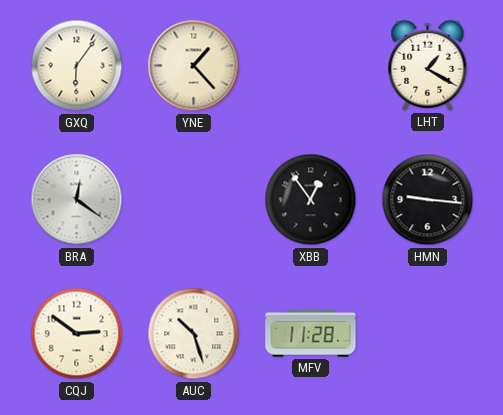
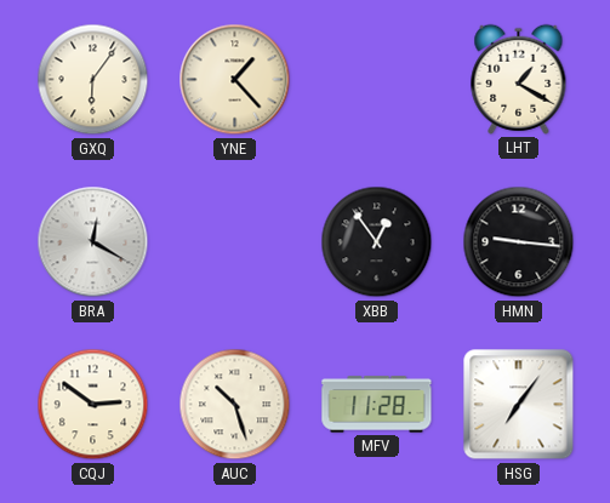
BRA: 12:21 -> 12:20 (93, 242)
HSG: none -> 7:06 (519, 405)
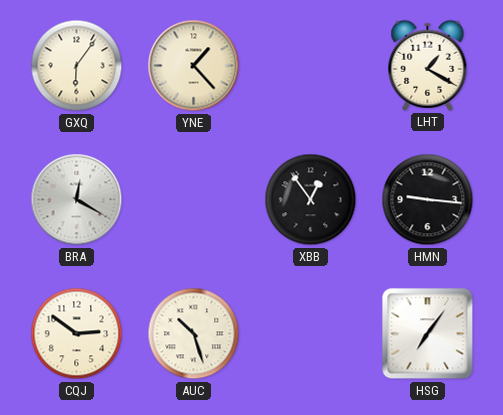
MFV: 11:28 -> none (377, 405)
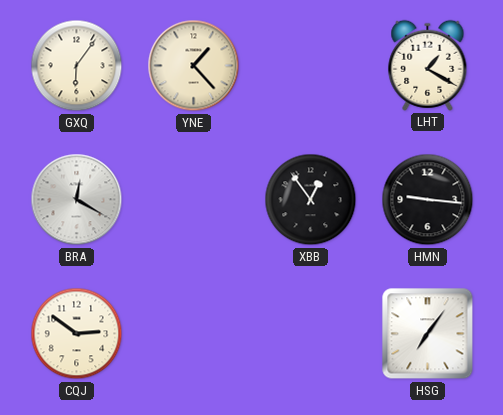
AUC: 10:27 -> none (194, 334)
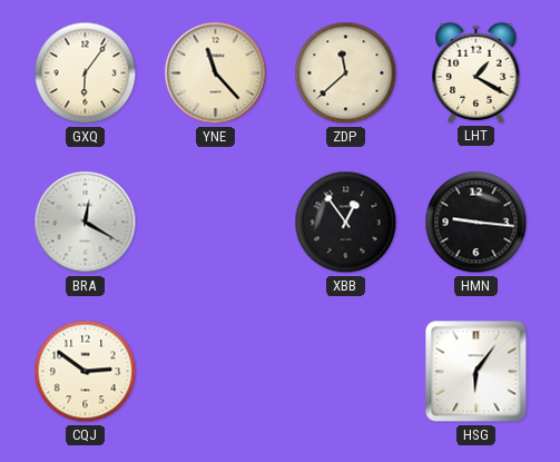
YNE: 1:23 -> 11:23 (216, 73)
ZDP: none -> 11:38 (346, 73)
HSG: 7:06 -> 6:06 (477, 372)
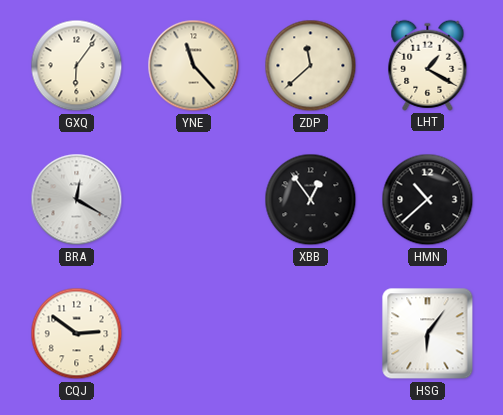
HMN: 9:16 -> 10:38 (428, 200)
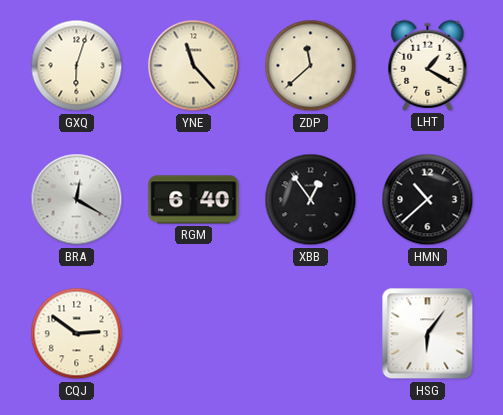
GXQ: 6:06 -> 6:03 (77, 66)
RGM: none -> 6:40 (194, 200)
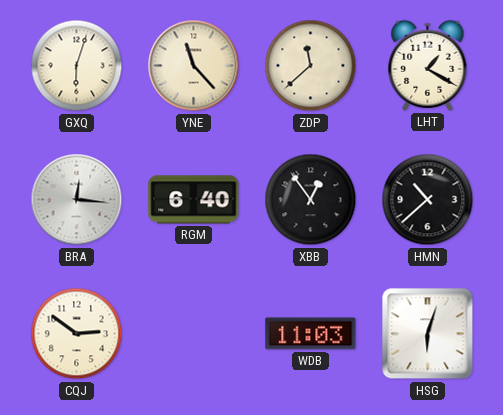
BRA: 12:20 -> 12:16 (77, 200)
WDB: none -> 11:03 (311, 334)
HSG: 6:06 -> 6:03 (428, 334)
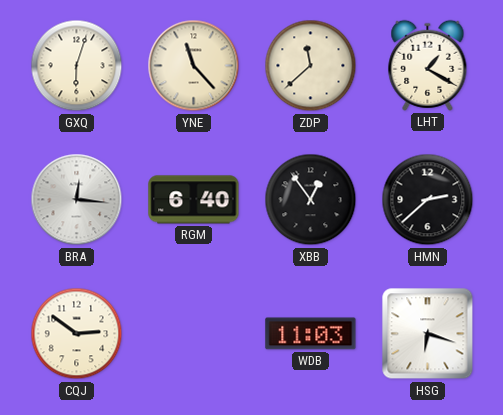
HMN: 10:38 -> 2:38 (428, 200)
HSG: 6:03 -> 6:18 (428, 334)
